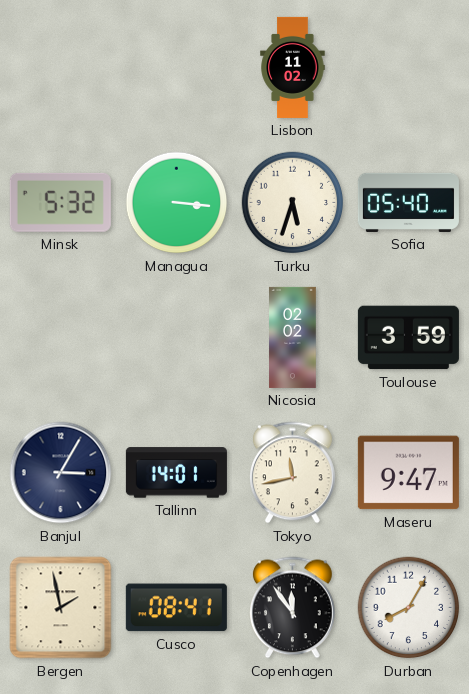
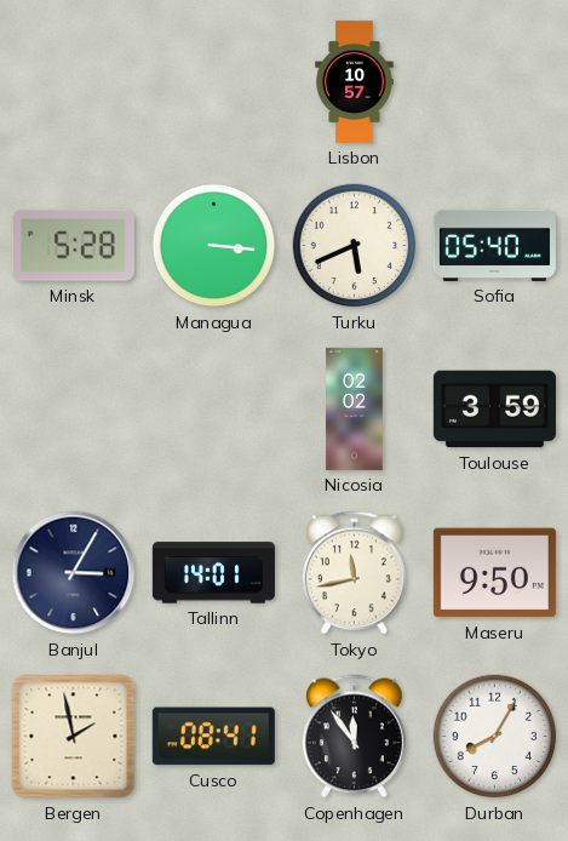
Lisbon: 11:02 -> 10:57 (355, 81)
Minsk: 5:32 -> 5:28 (73, 245)
Turku: 5:33 -> 5:41 (355, 246)
Maseru: 9:47 -> 9:50 (494, 573)
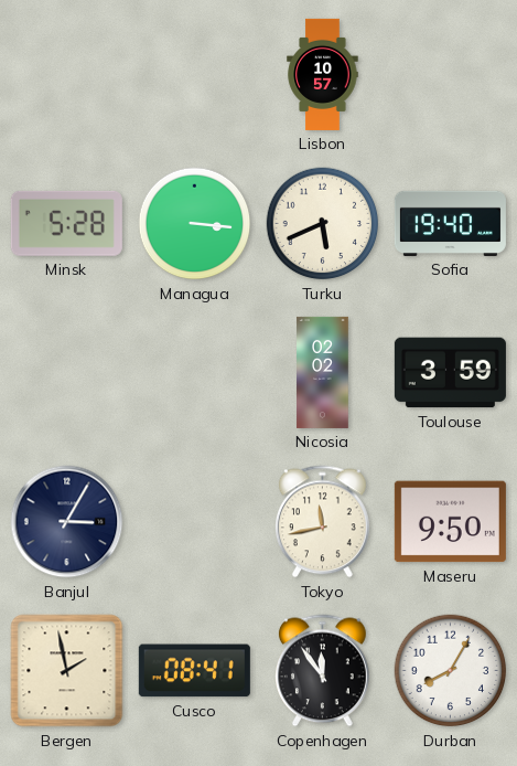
Sofia: 05:40 -> 19:40 (450, 223)
Tallinn: 14:01 -> none (213, 573)
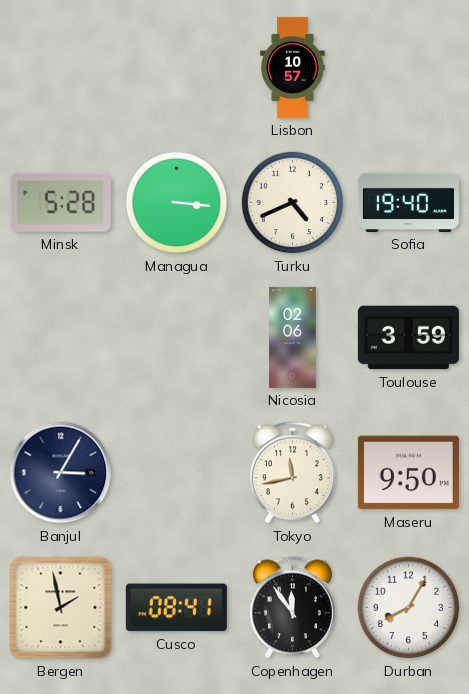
Turku: 5:41 -> 4:41 (293, 203)
Nicosia: 02:02 -> 02:06 (293, 337)
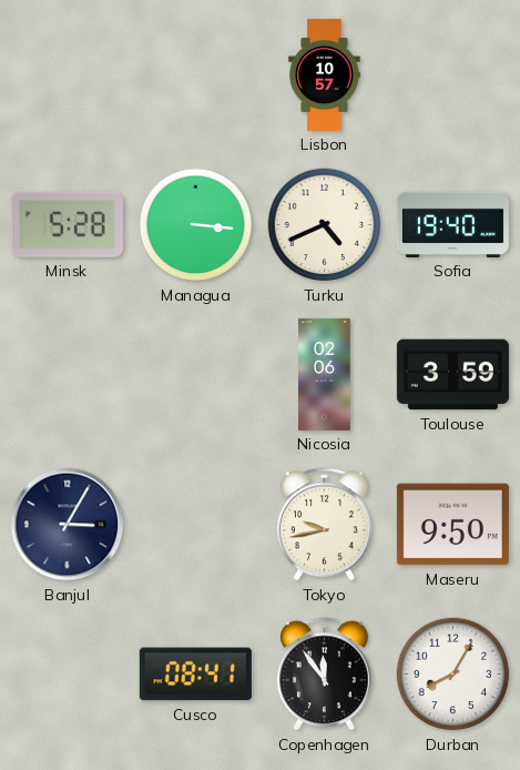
Tokyo: 11:43 -> 9:43 (325, 525)
Bergen: 1:58 -> none (61, 608)
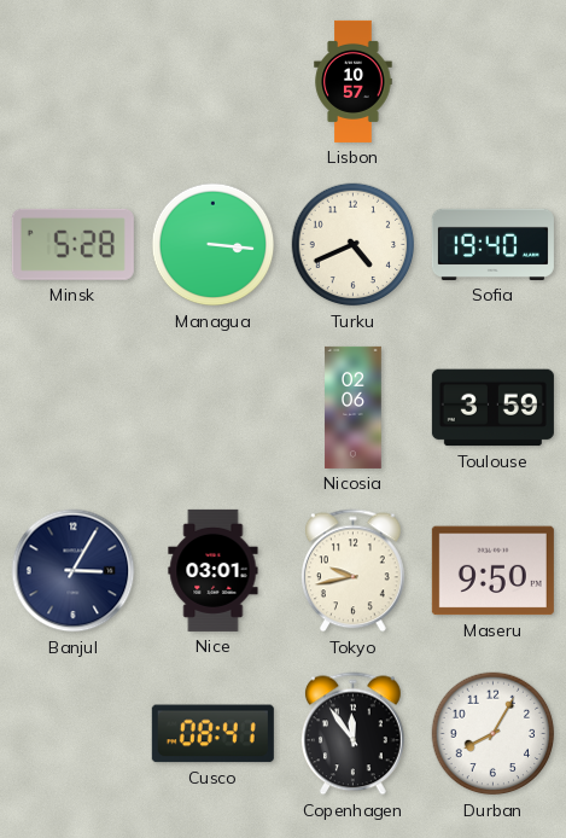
Nice: none -> 03:01 (214, 570)
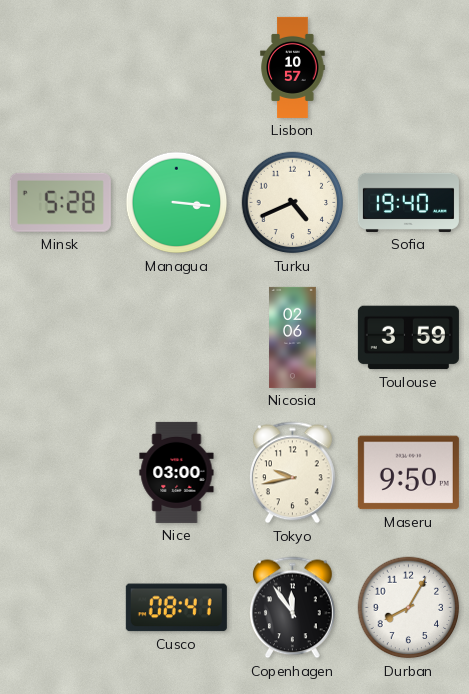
Banjul: 3:05 -> none (74, 571)
Nice: 03:01 -> 03:00 (177, 472)
